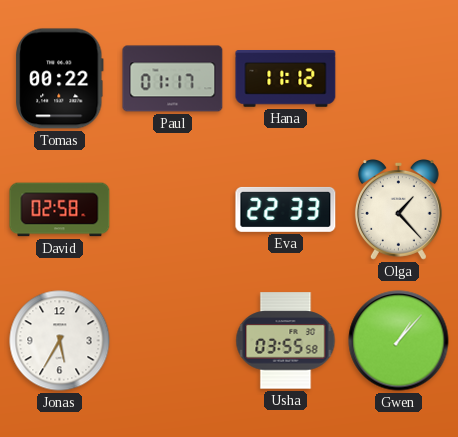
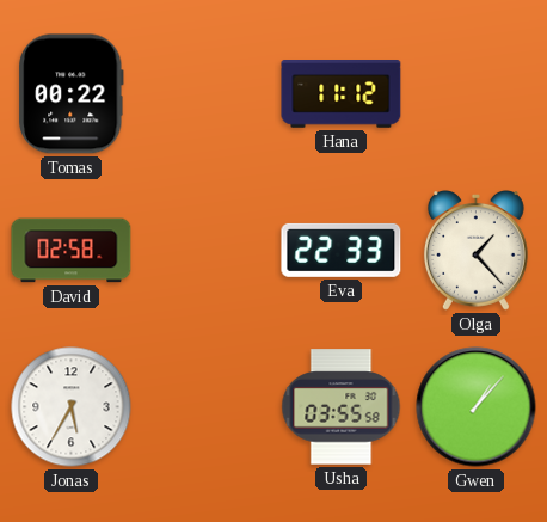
Paul: 01:17 -> none (173, 79)
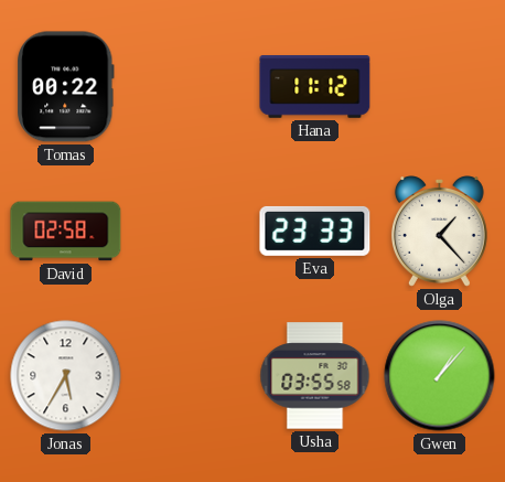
Eva: 22:33 -> 23:33 (315, 231)
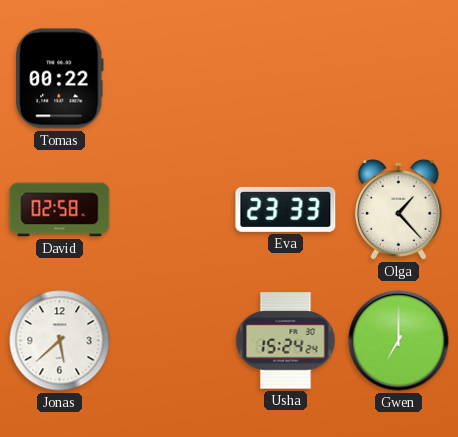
Hana: 11:12 -> none (315, 87)
Jonas: 5:35 -> 5:38 (60, 341)
Usha: 03:55 -> 15:24 (286, 341)
Gwen: 1:07 -> 7:00 (399, 341)
